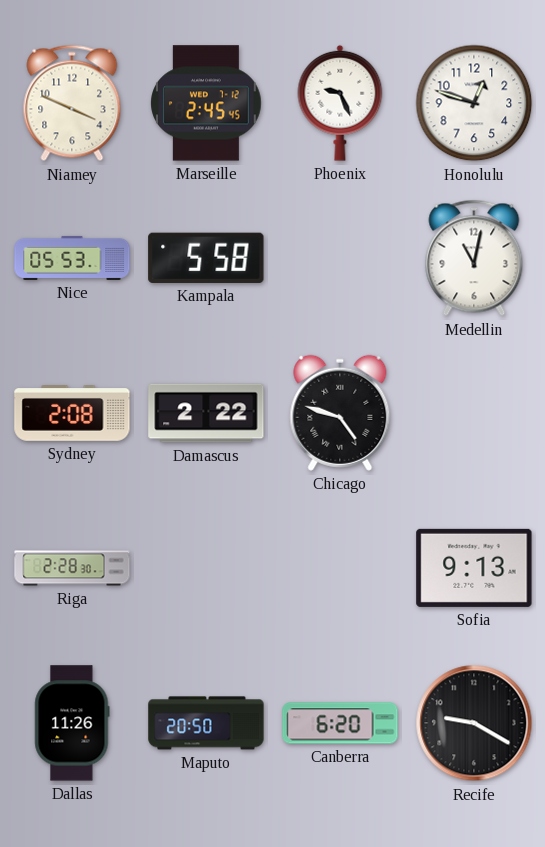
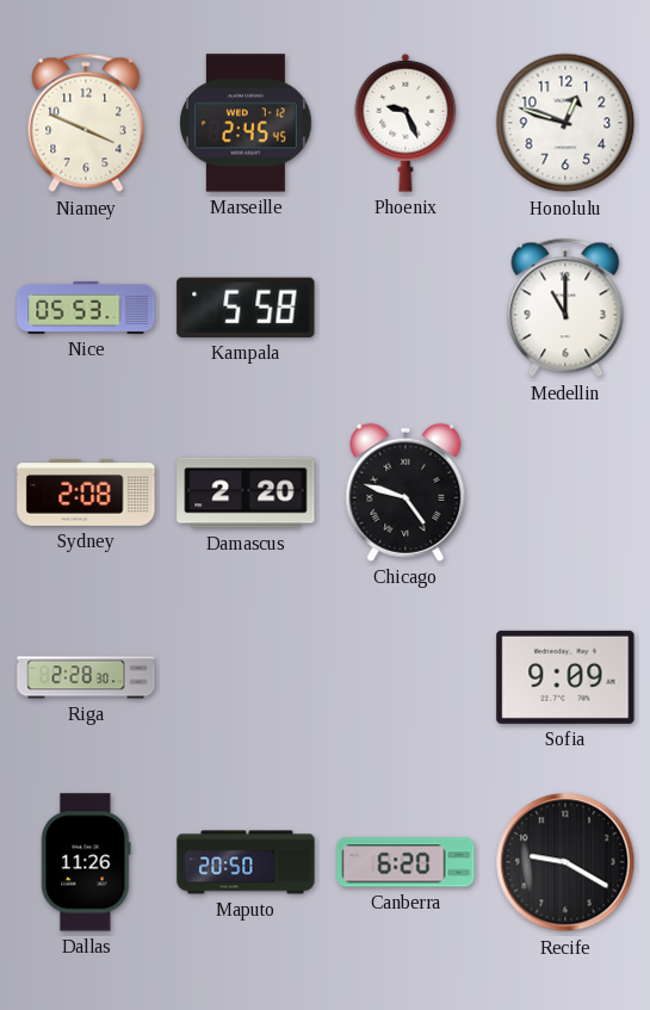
Medellin: 11:02 -> 11:00 (565, 308)
Damascus: 2:22 -> 2:20 (246, 492)
Sofia: 9:13 -> 9:09 (565, 677)
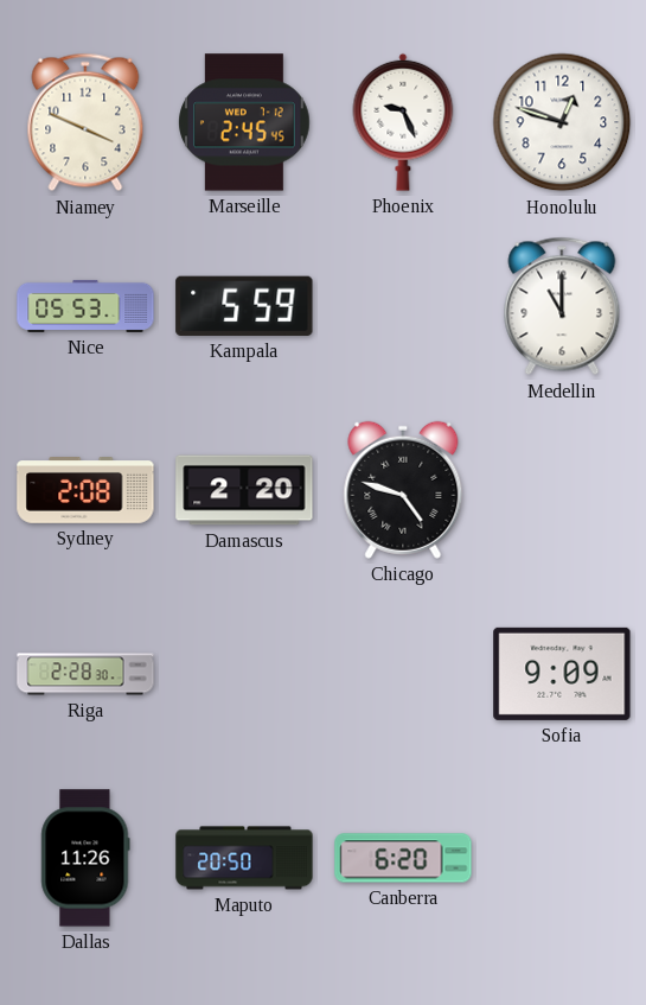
Kampala: 5:58 -> 5:59 (244, 306)
Recife: 9:20 -> none (565, 862)
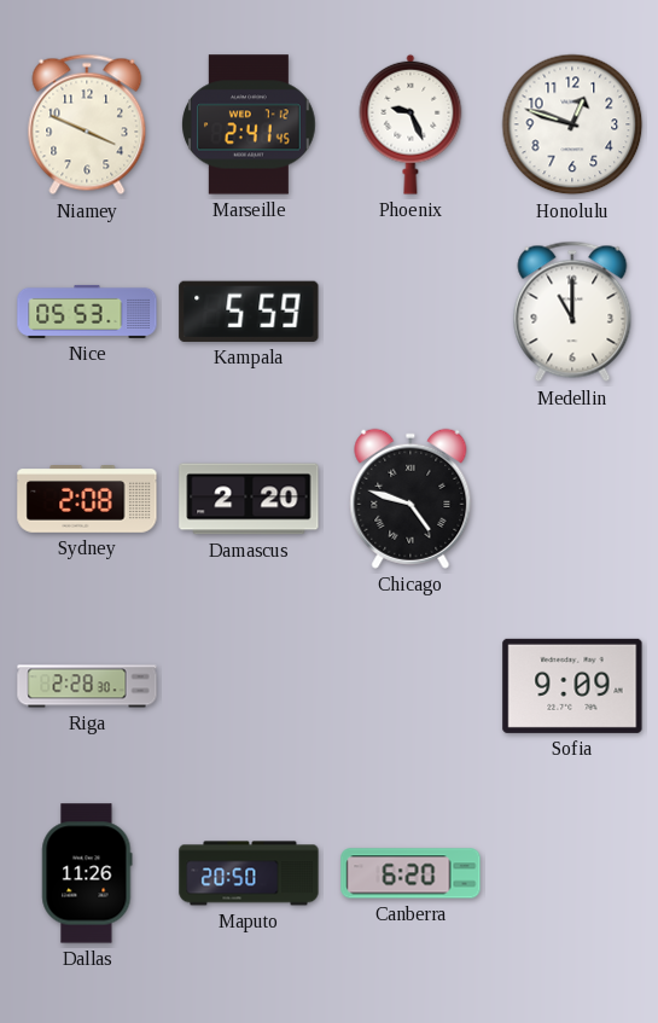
Marseille: 2:45 -> 2:41 (249, 124)
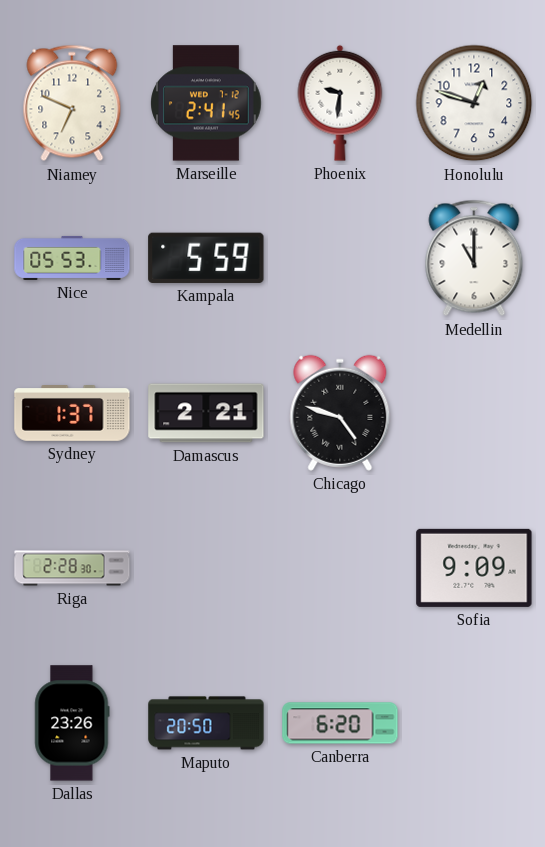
Niamey: 3:49 -> 6:49 (72, 103)
Phoenix: 9:26 -> 9:31 (340, 103)
Sydney: 2:08 -> 1:37 (72, 414)
Damascus: 2:20 -> 2:21 (206, 413)
Dallas: 11:26 -> 23:26 (72, 723)
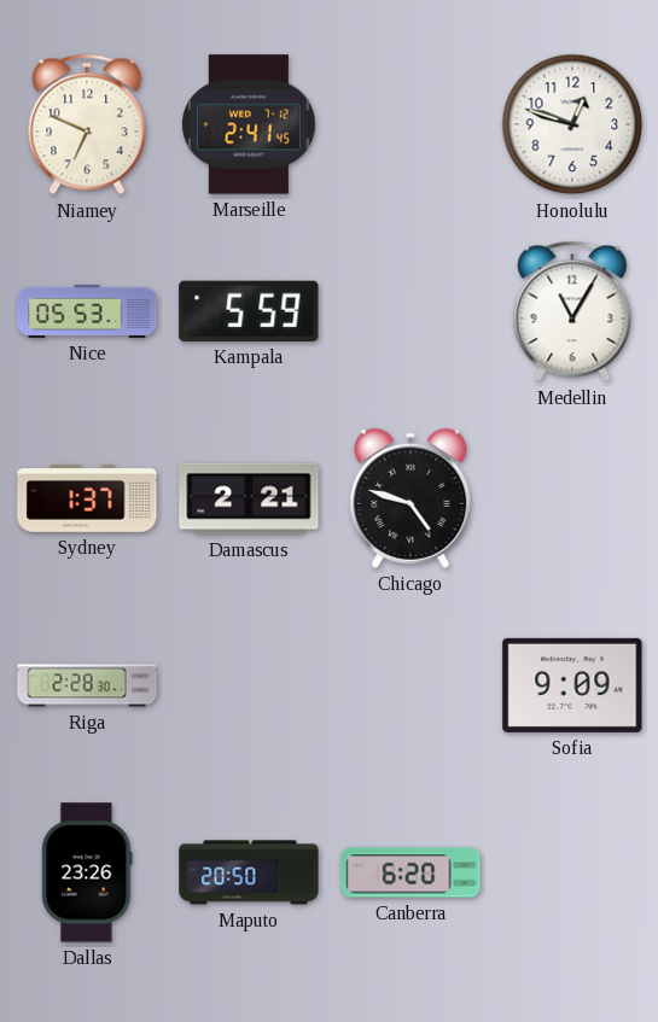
Phoenix: 9:31 -> none (340, 103)
Medellin: 11:00 -> 11:05 (572, 311)
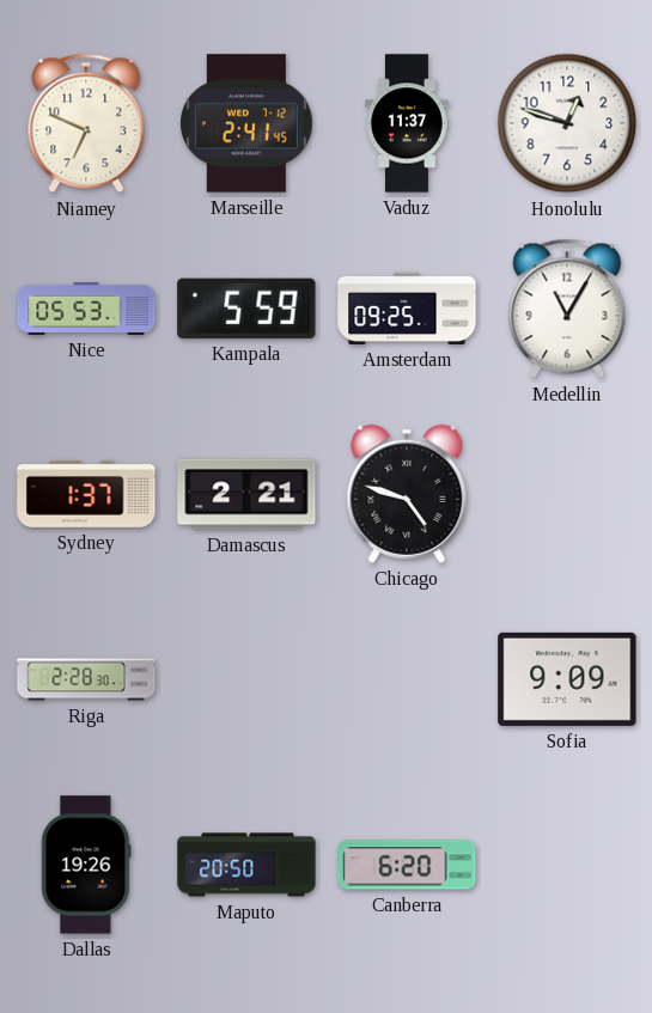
Vaduz: none -> 11:37 (407, 123)
Amsterdam: none -> 09:25 (407, 309)
Dallas: 23:26 -> 19:26 (86, 865)
